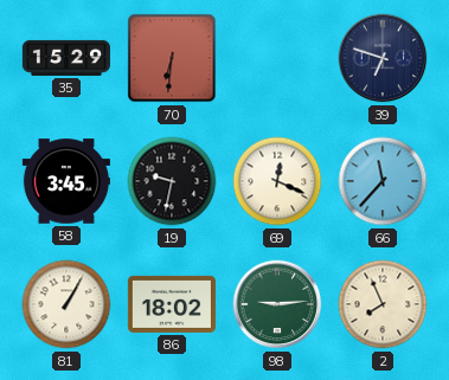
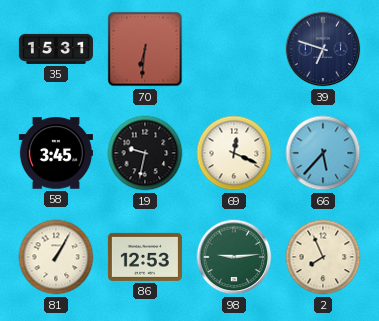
35: 15:29 -> 15:31 (56, 49)
66: 11:37 -> 5:37 (323, 153)
86: 18:02 -> 12:53 (145, 257)
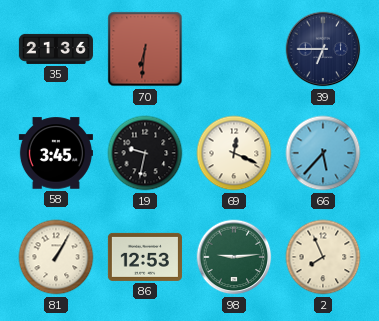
35: 15:31 -> 21:36 (56, 49)
39: 6:48 -> 6:45 (323, 49)
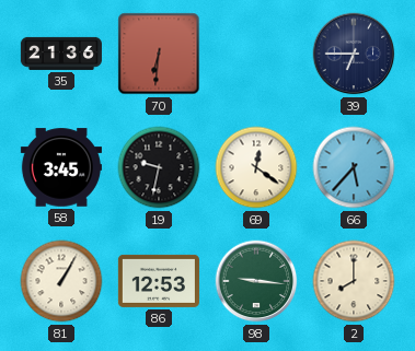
69: 12:19 -> 12:21 (256, 167)
98: 9:14 -> 9:16 (256, 281)
2: 7:56 -> 8:00 (354, 281)
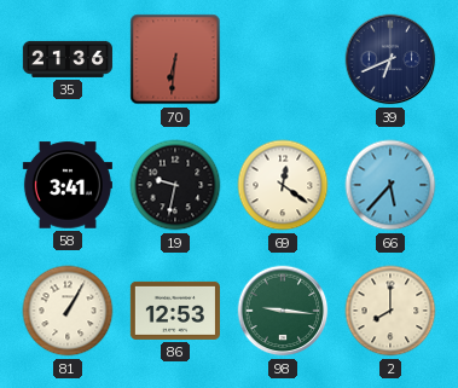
39: 6:45 -> 6:41 (390, 59)
58: 3:45 -> 3:41 (68, 185)
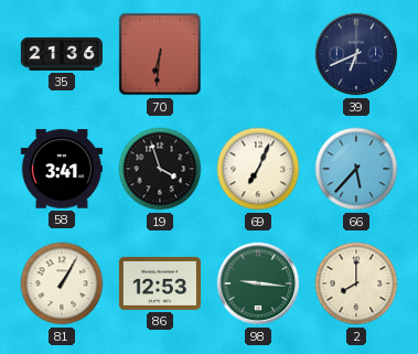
19: 9:32 -> 3:57 (160, 169)
69: 12:21 -> 7:04 (258, 169)
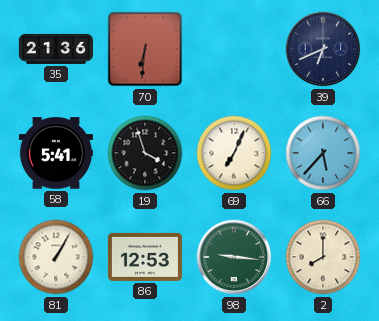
58: 3:41 -> 5:41 (56, 153)
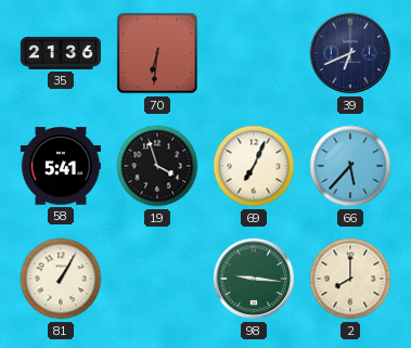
86: 12:53 -> none (145, 257)
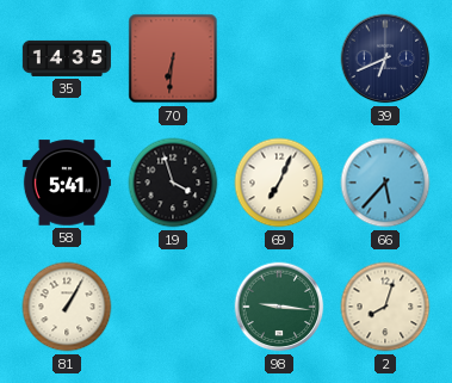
35: 21:36 -> 14:35 (67, 58)
2: 8:00 -> 8:03 (385, 307)
